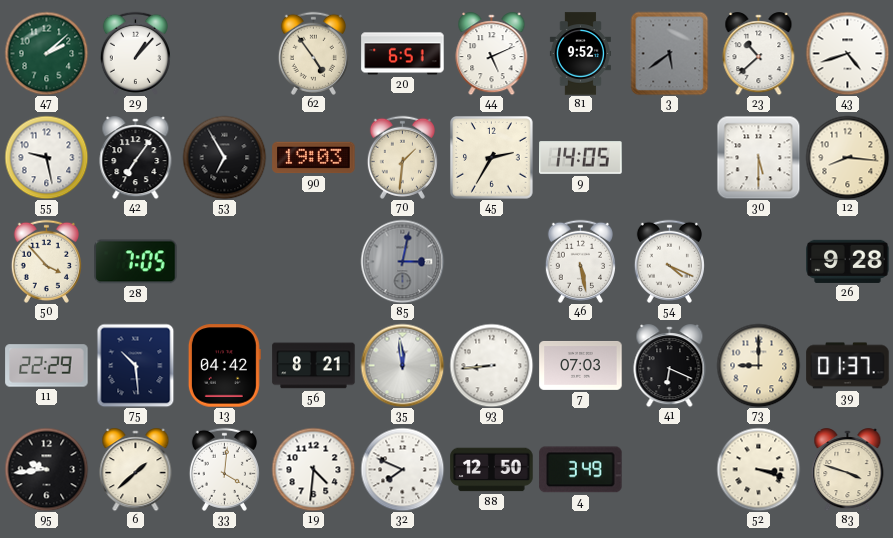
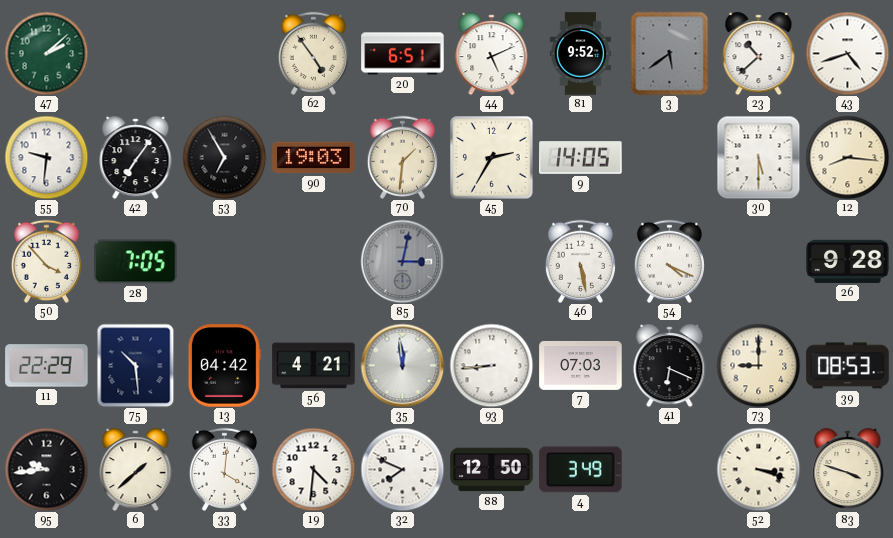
29: 1:07 -> none (135, 53)
55: 9:28 -> 9:31 (46, 157)
56: 8:21 -> 4:21 (314, 366)
39: 01:37 -> 08:53 (848, 366)
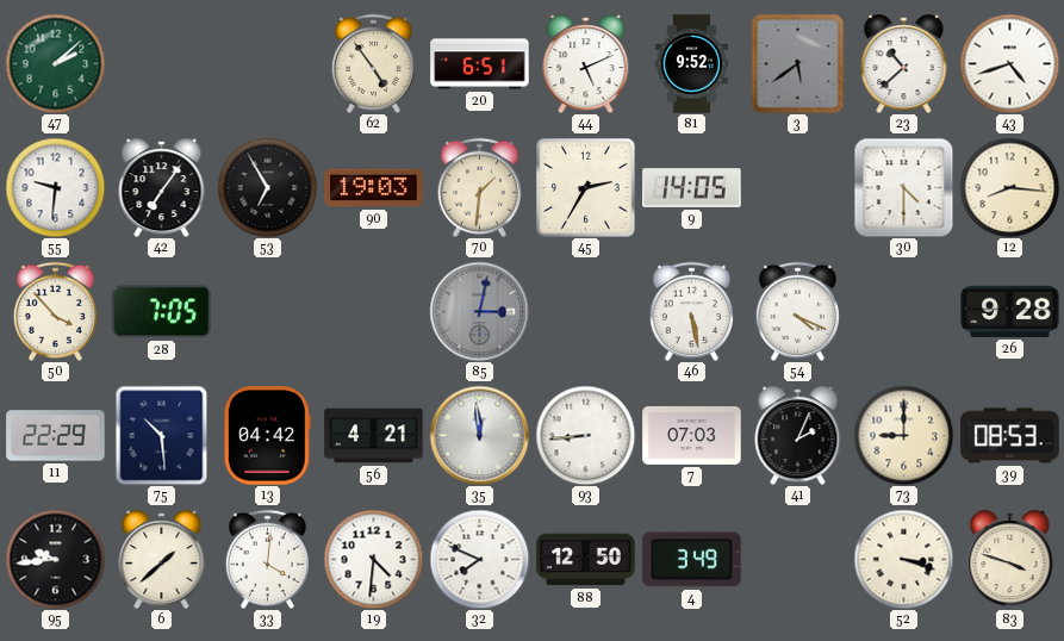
30: 5:30 -> 4:30 (903, 187)
41: 6:19 -> 2:04 (798, 436)
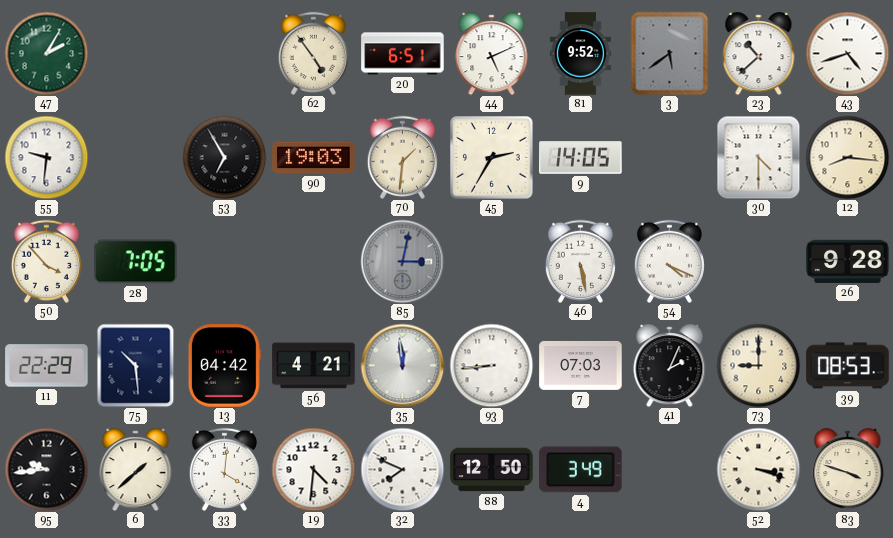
47: 2:08 -> 2:05 (46, 53)
42: 7:06 -> none (162, 188)
